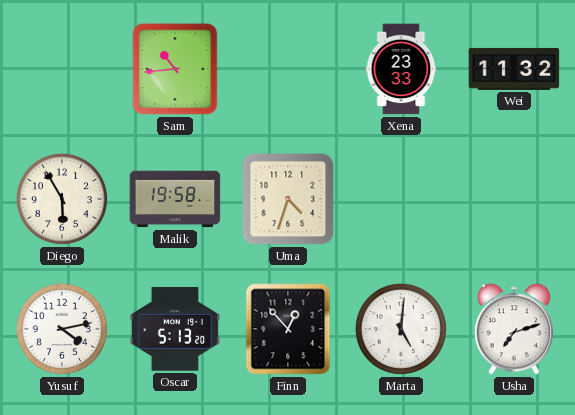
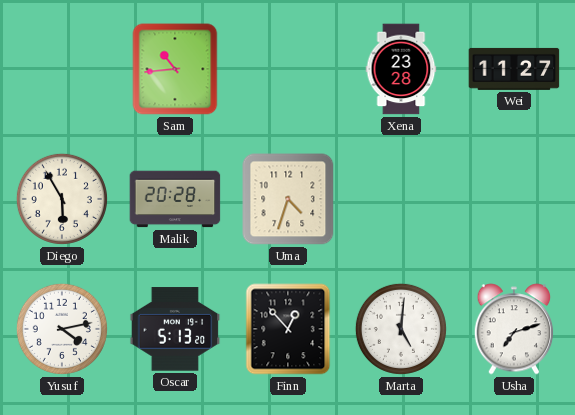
Xena: 23:33 -> 23:28 (401, 69)
Wei: 11:32 -> 11:27 (514, 69)
Malik: 19:58 -> 20:28 (175, 199)
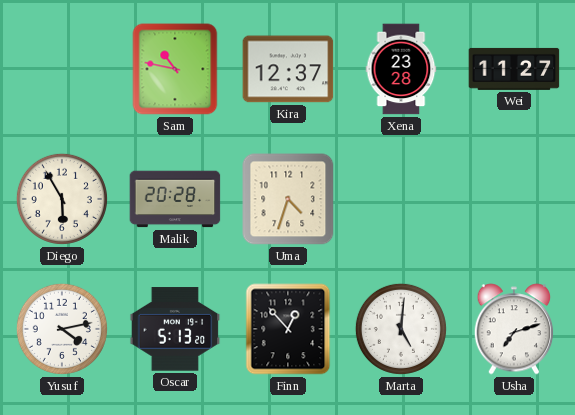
Sam: 10:44 -> 10:47 (175, 69)
Kira: none -> 12:37 (288, 69)
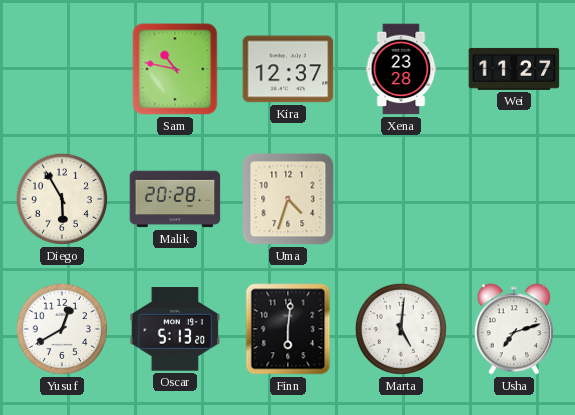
Yusuf: 4:13 -> 12:40 (62, 329)
Finn: 12:53 -> 6:01 (288, 329)
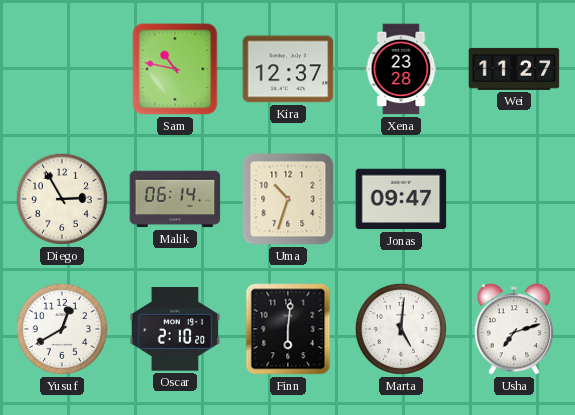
Diego: 5:55 -> 2:55 (62, 199)
Malik: 20:28 -> 06:14 (175, 199)
Uma: 4:33 -> 10:33 (288, 199)
Jonas: none -> 09:47 (401, 199)
Oscar: 5:13 -> 2:10 (175, 329)
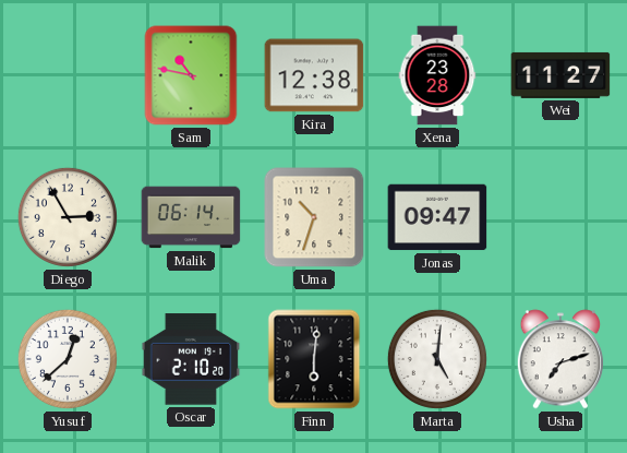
Kira: 12:37 -> 12:38 (314, 75)
Yusuf: 12:40 -> 12:38 (68, 359)
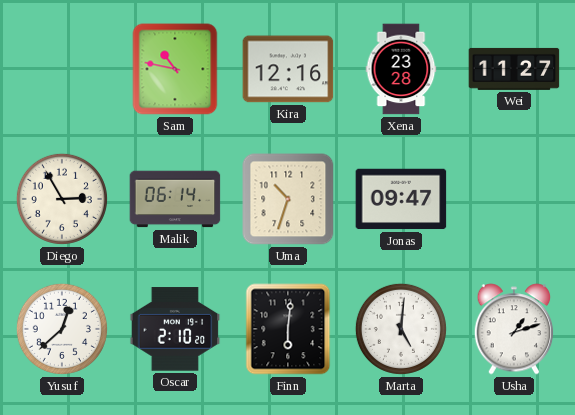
Kira: 12:38 -> 12:16 (288, 69)
Usha: 7:12 -> 1:12 (514, 329)
